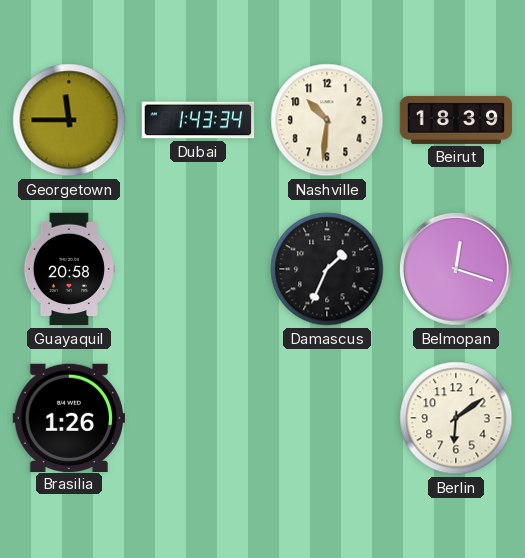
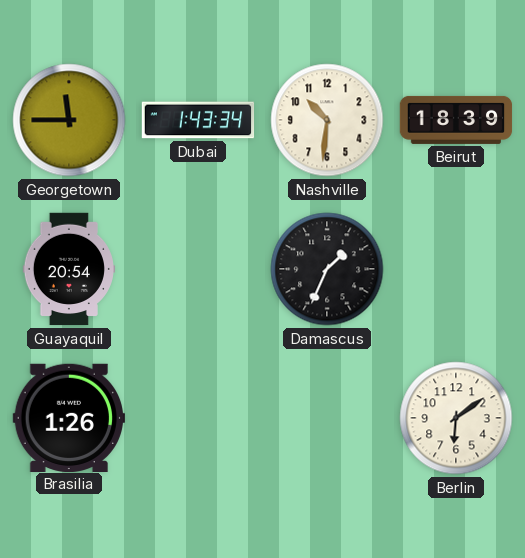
Guayaquil: 20:58 -> 20:54 (68, 269)
Belmopan: 12:18 -> none (457, 270)
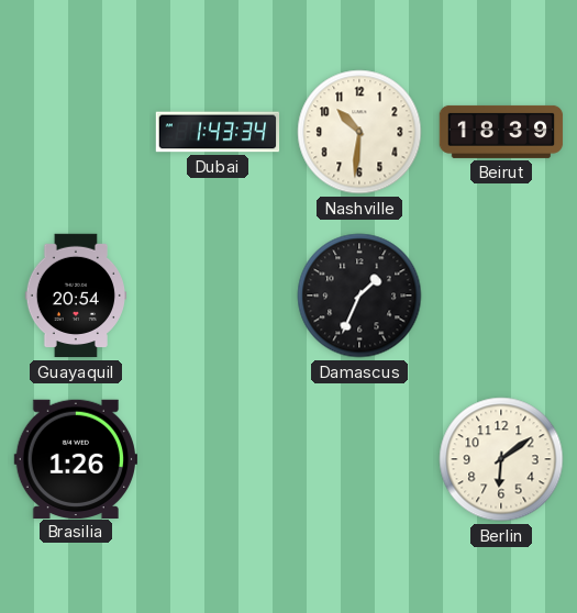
Georgetown: 11:45 -> none (69, 120)
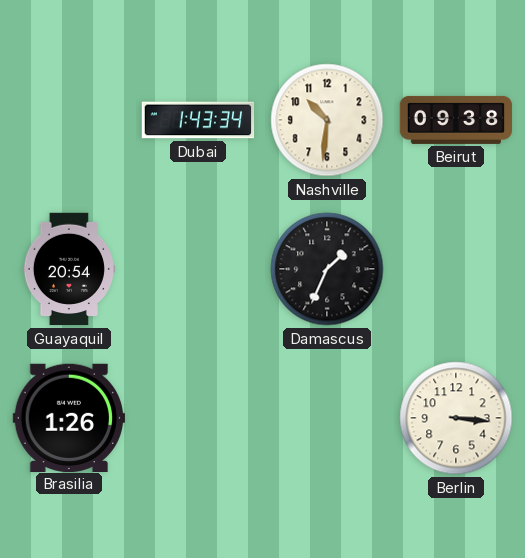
Beirut: 18:39 -> 09:38 (456, 120)
Berlin: 6:09 -> 3:16 (456, 418)
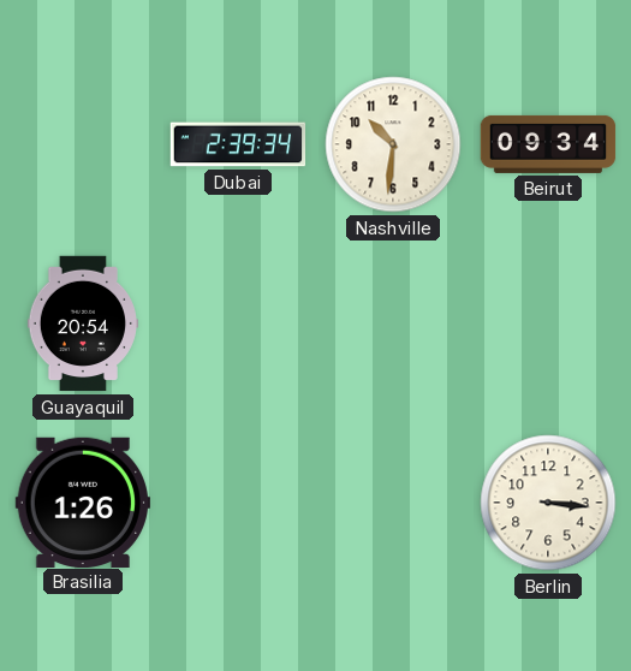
Dubai: 1:43 -> 2:39 (238, 144)
Beirut: 09:38 -> 09:34 (548, 144)
Damascus: 1:34 -> none (327, 269)
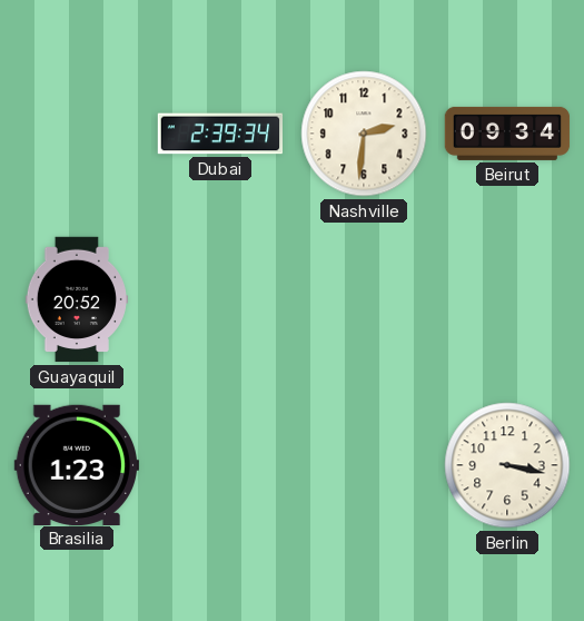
Nashville: 10:31 -> 2:31 (364, 134)
Guayaquil: 20:54 -> 20:52 (76, 299)
Brasilia: 1:26 -> 1:23 (76, 464)
Berlin: 3:16 -> 3:17 (507, 465)
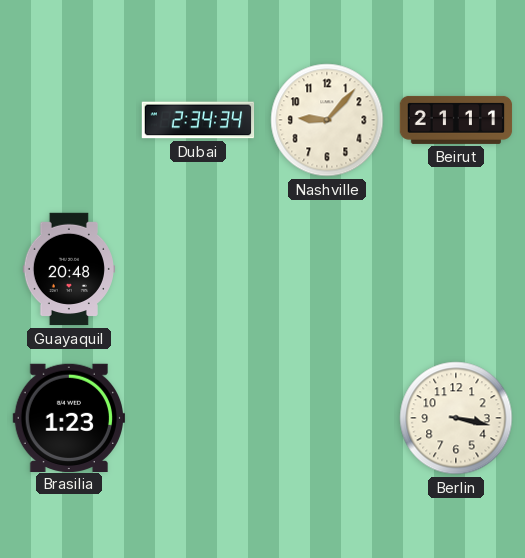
Dubai: 2:39 -> 2:34 (198, 120)
Nashville: 2:31 -> 9:07 (327, 120)
Beirut: 09:34 -> 21:11 (456, 120)
Guayaquil: 20:52 -> 20:48 (68, 269)
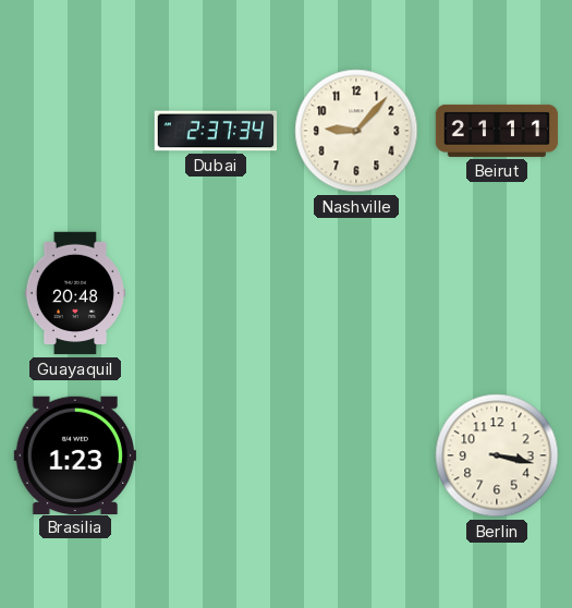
Dubai: 2:34 -> 2:37 (216, 131)
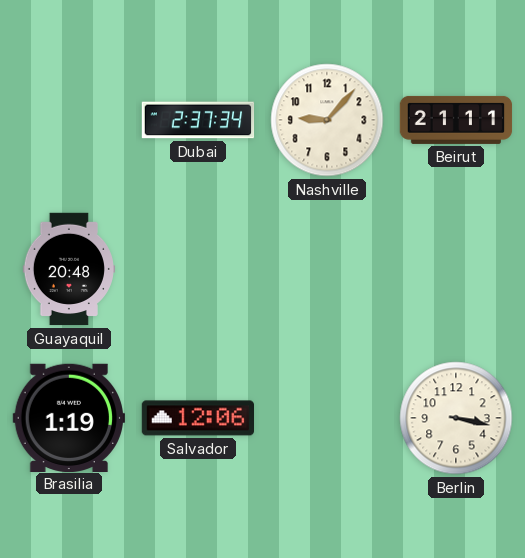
Brasilia: 1:23 -> 1:19 (68, 417)
Salvador: none -> 12:06 (197, 418)
